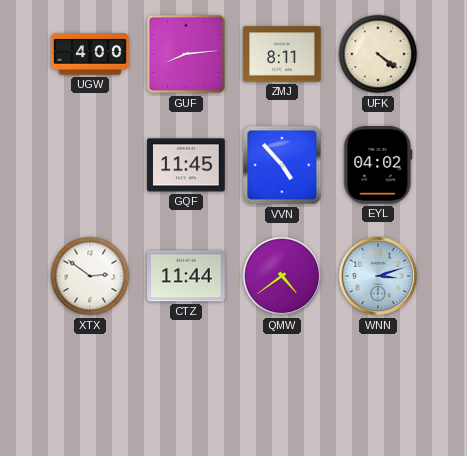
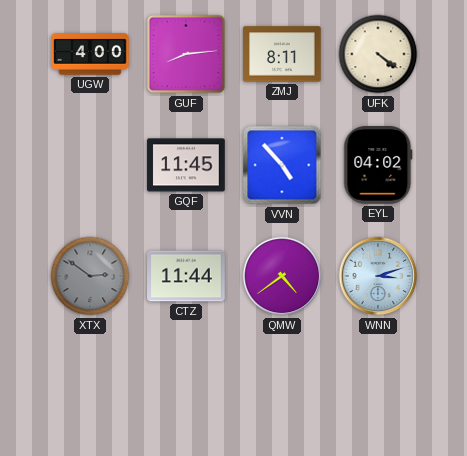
XTX dial: white -> grey (90, 276)
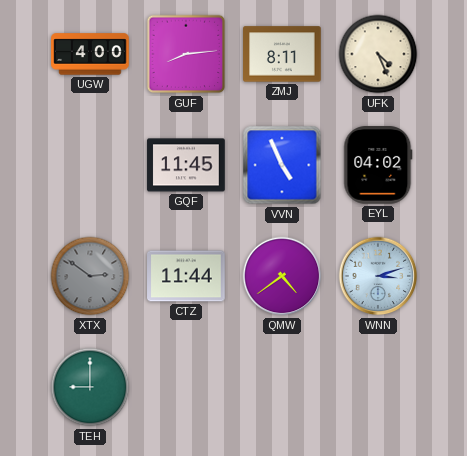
UFK: 4:21 -> 4:26 (378, 54)
VVN: 4:53 -> 4:56 (282, 165)
TEH: none -> 9:00 (90, 387)
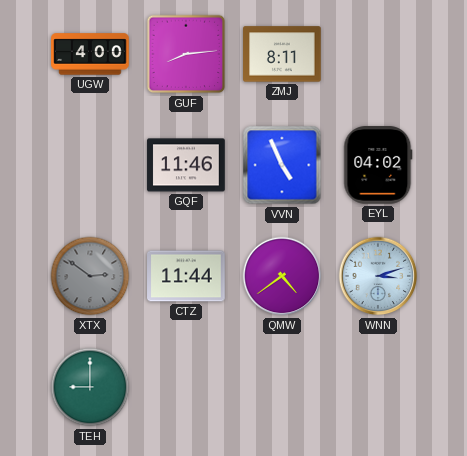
UFK: 4:26 -> none (378, 54)
GQF: 11:45 -> 11:46 (186, 165)
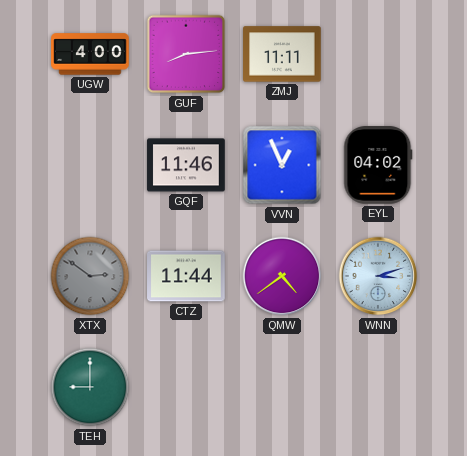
ZMJ: 8:11 -> 11:11 (282, 54)
VVN: 4:56 -> 12:56 (282, 165)
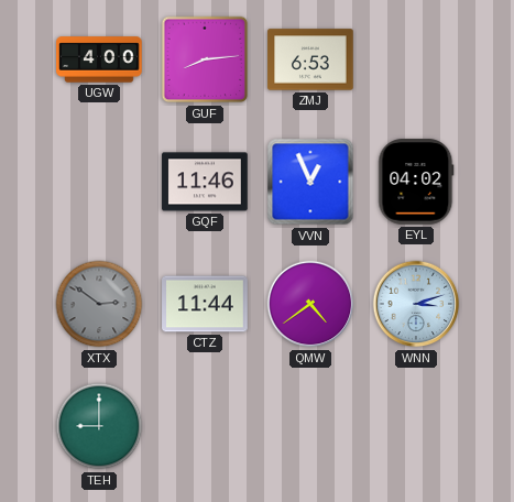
ZMJ: 11:11 -> 6:53 (310, 59)
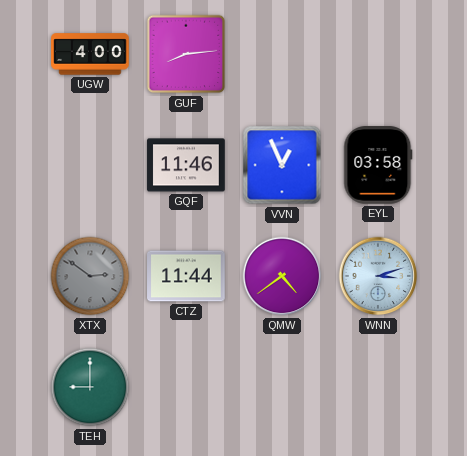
ZMJ: 6:53 -> none (310, 59)
EYL: 04:02 -> 03:58 (378, 165)
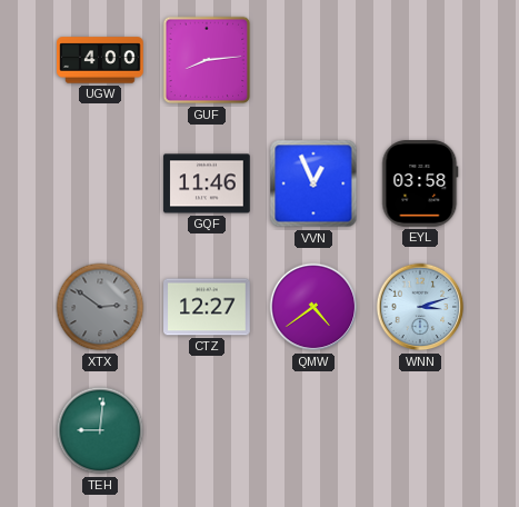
CTZ: 11:44 -> 12:27 (207, 307)
TEH: 9:00 -> 9:01 (100, 430)
